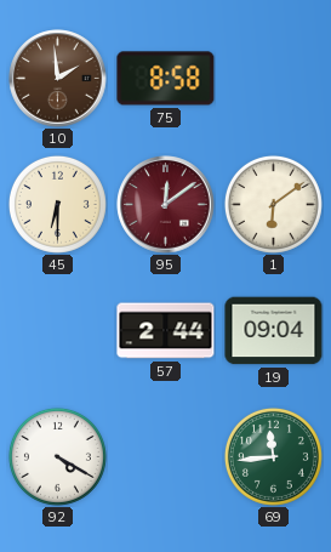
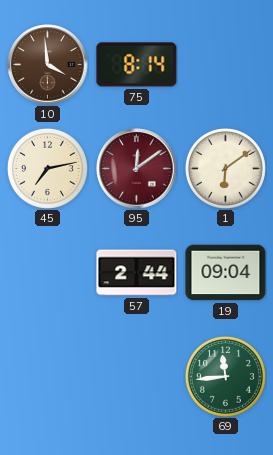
10: 1:59 -> 3:59 (48, 65)
75: 8:58 -> 8:14 (137, 65)
45: 6:30 -> 7:13 (47, 168)
92: 4:20 -> none (57, 456)
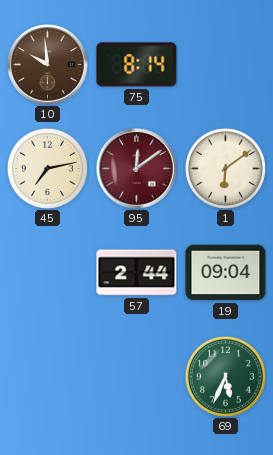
10: 3:59 -> 9:59 (48, 65)
69: 11:44 -> 5:34 (225, 376)
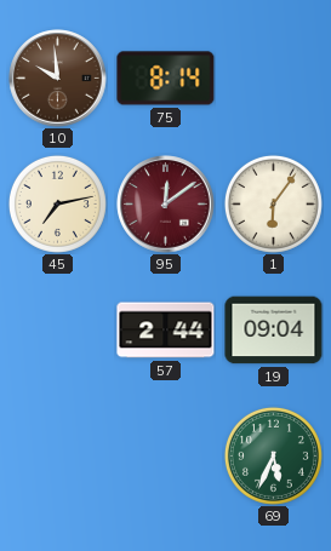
1: 6:09 -> 6:06 (273, 203)
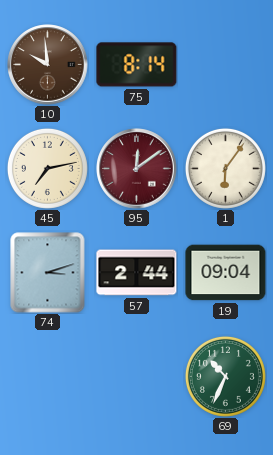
74: none -> 3:12 (48, 273)
69: 5:34 -> 10:34 (225, 376)
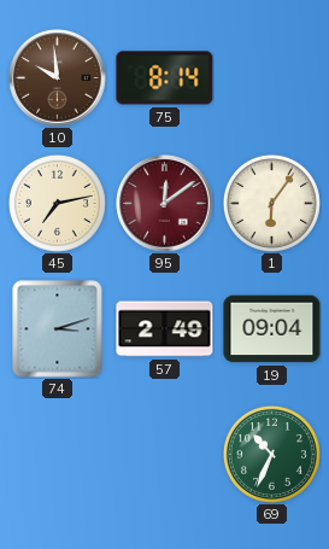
57: 2:44 -> 2:49 (165, 329)
